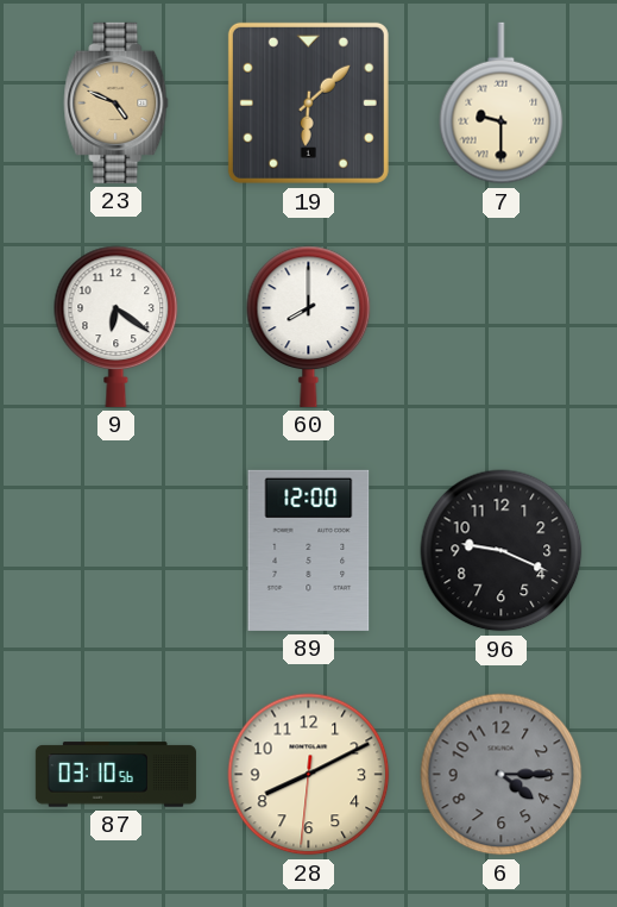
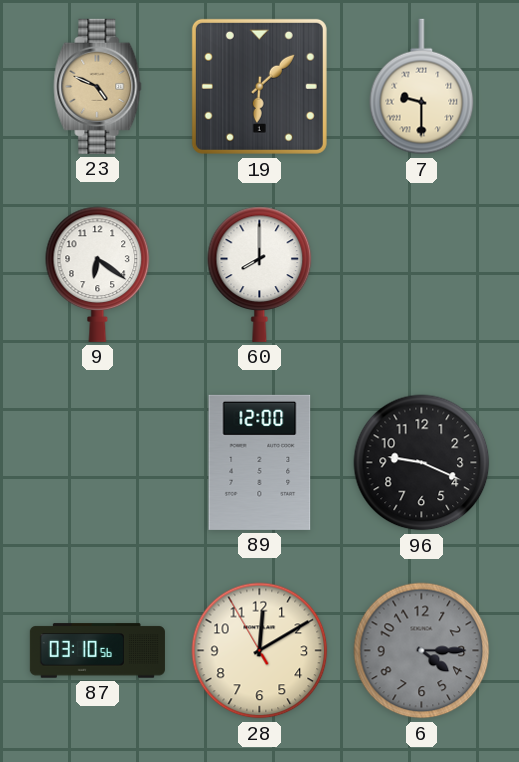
28: 8:10 -> 12:09 (260, 651)
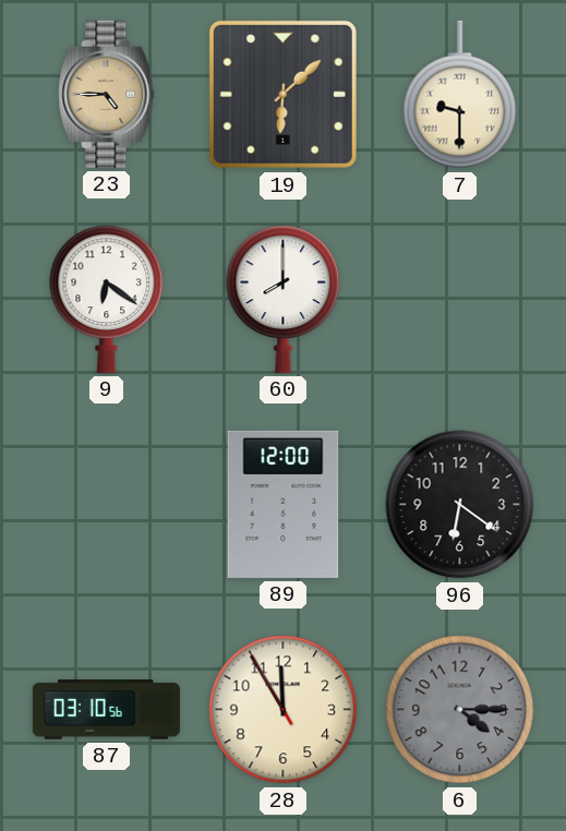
23: 4:49 -> 4:45 (107, 94)
96: 9:19 -> 6:21 (460, 505)
28: 12:09 -> 11:54 (284, 710)
